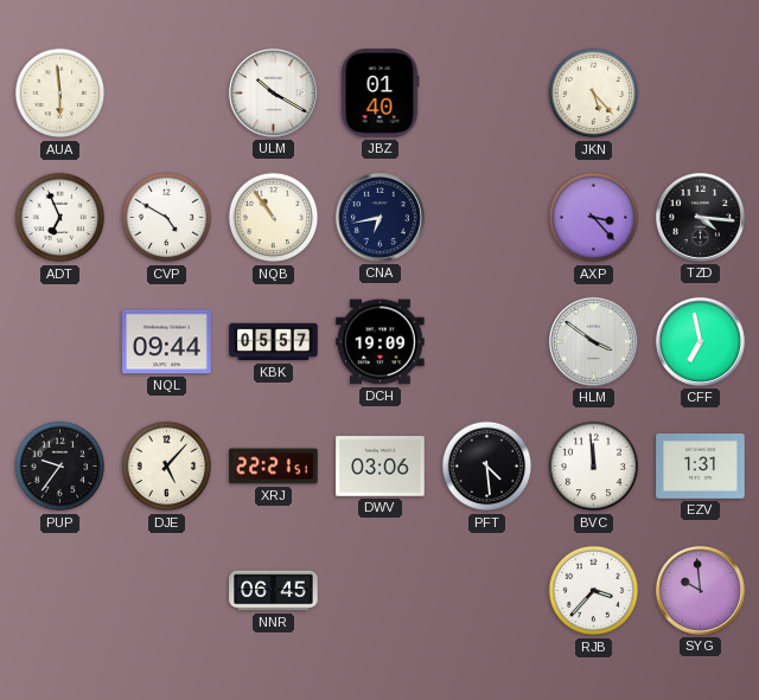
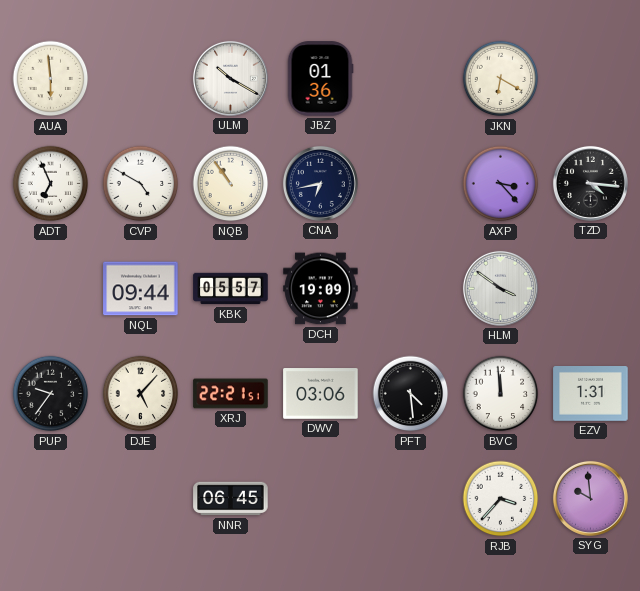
JBZ: 01:40 -> 01:36 (320, 79)
JKN: 5:23 -> 6:20 (501, 79)
CFF: 6:58 -> none (700, 341)
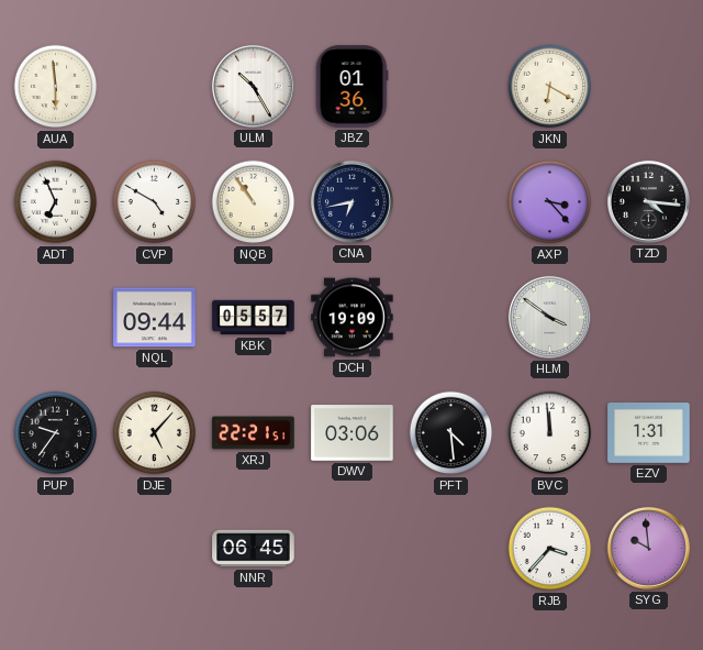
ULM: 10:20 -> 10:25 (253, 86)
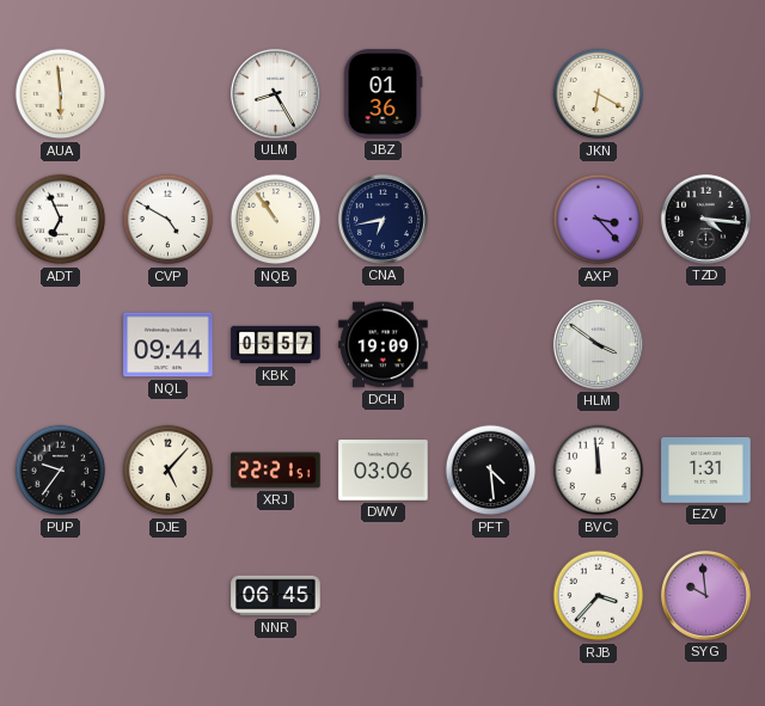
ULM: 10:25 -> 8:25 (275, 93)
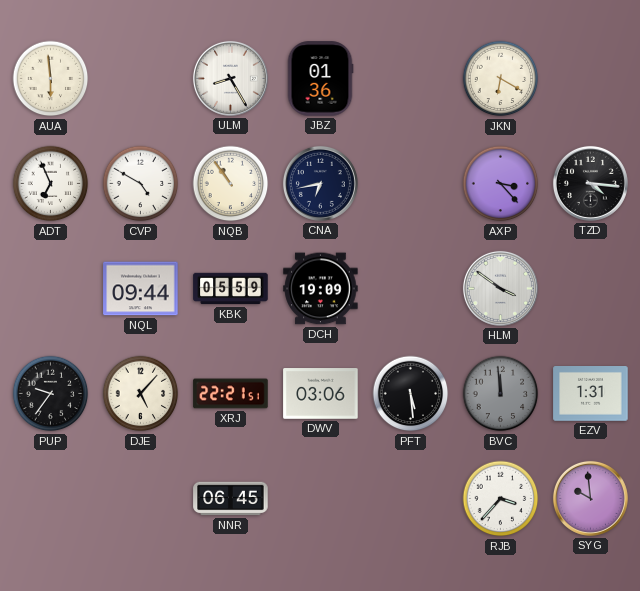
KBK: 05:57 -> 05:59 (231, 289)
PFT: 4:29 -> 5:29 (411, 394)
BVC dial: white -> grey (501, 394)
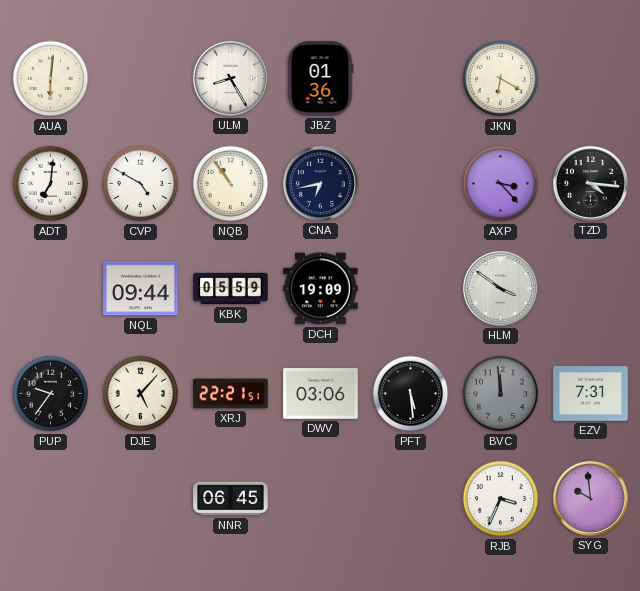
AUA: 5:59 -> 6:01 (51, 79)
ADT: 6:56 -> 7:01 (51, 184)
EZV: 1:31 -> 7:31 (591, 394)
RJB: 3:37 -> 3:34 (501, 499)
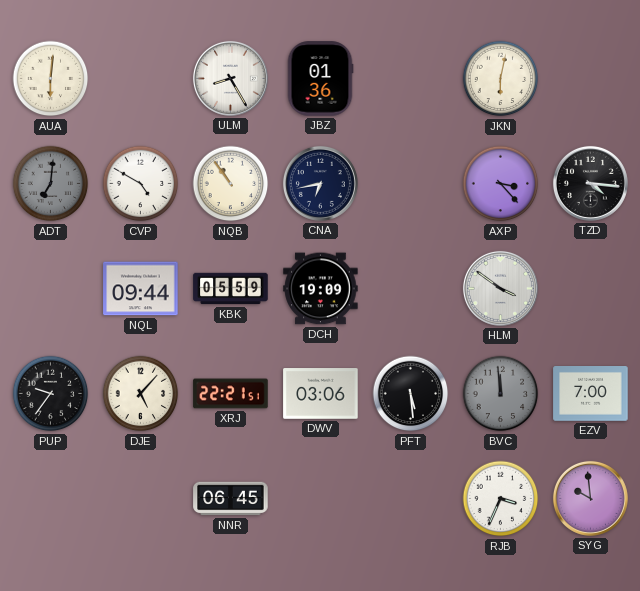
JKN: 6:20 -> 6:02 (501, 79)
ADT dial: white -> grey (51, 184)
EZV: 7:31 -> 7:00 (591, 394)
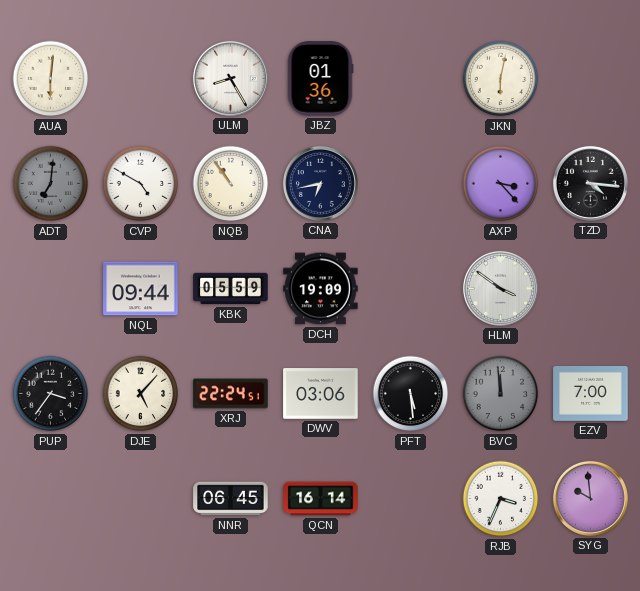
PUP: 9:36 -> 3:36 (51, 394)
XRJ: 22:21 -> 22:24 (231, 394)
QCN: none -> 16:14 (321, 499)
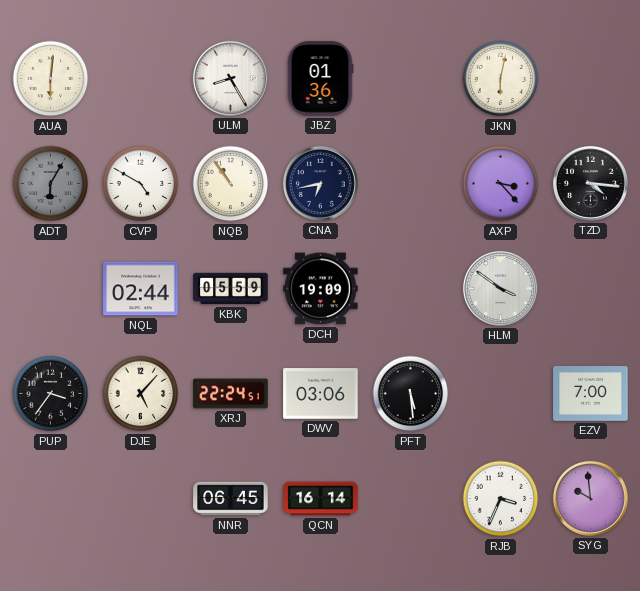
ADT: 7:01 -> 6:05 (51, 184)
NQL: 09:44 -> 02:44 (141, 289)
BVC: 11:59 -> none (501, 394)
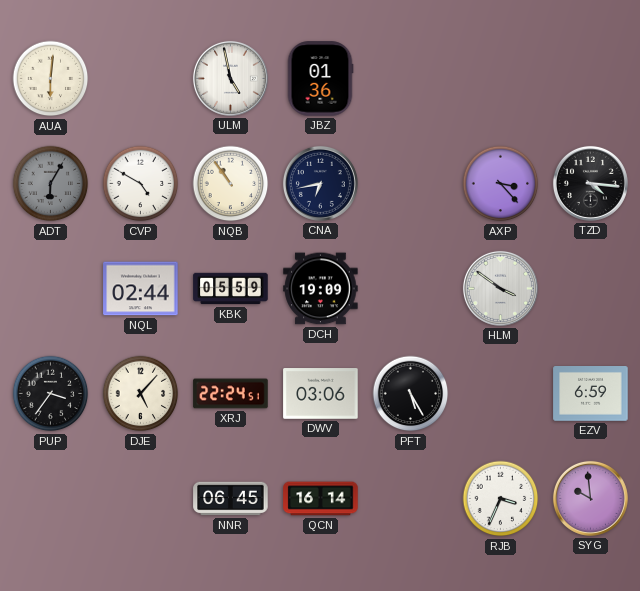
ULM: 8:25 -> 4:58 (230, 78)
JKN: 6:02 -> none (501, 79)
PFT: 5:29 -> 5:25 (411, 394)
EZV: 7:00 -> 6:59 (591, 394)
